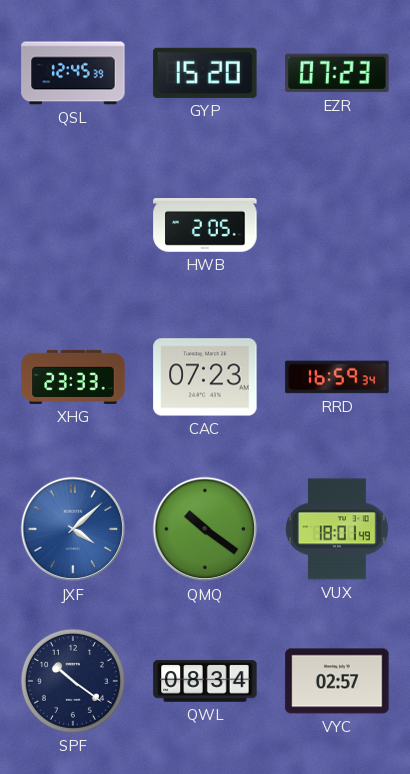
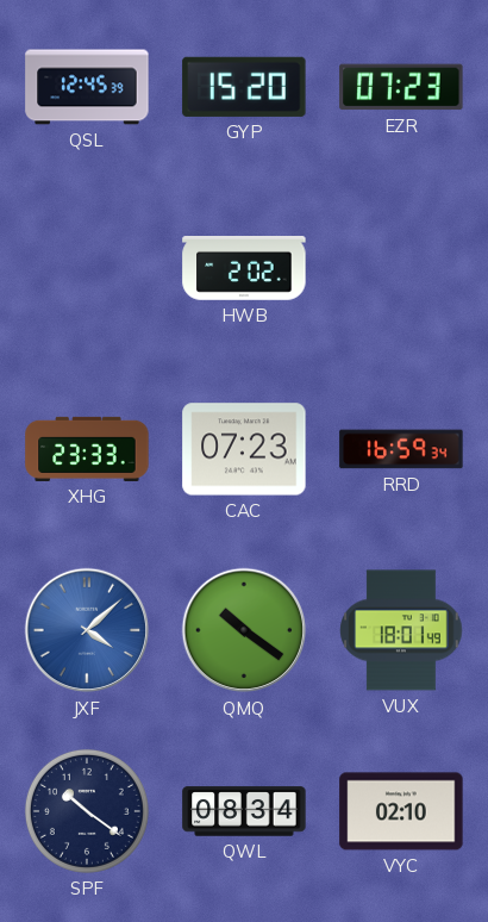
HWB: 2:05 -> 2:02 (244, 269)
VYC: 02:57 -> 02:10 (401, 811)
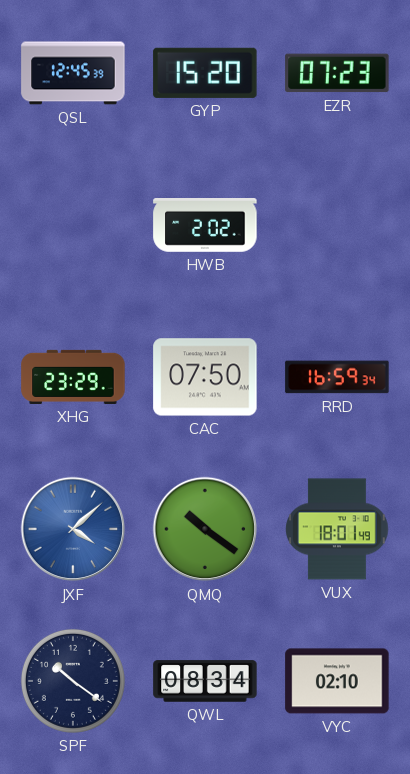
XHG: 23:33 -> 23:29 (73, 377)
CAC: 07:23 -> 07:50 (205, 377)
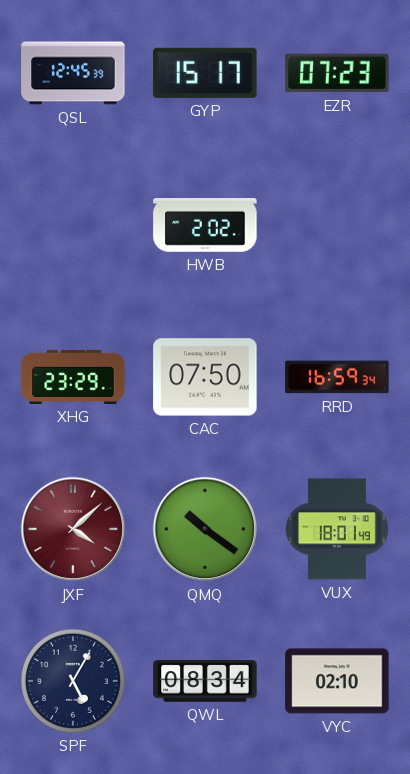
GYP: 15:20 -> 15:17 (205, 73)
JXF dial: blue -> burgundy (73, 529)
SPF: 10:21 -> 5:05 (73, 681)
